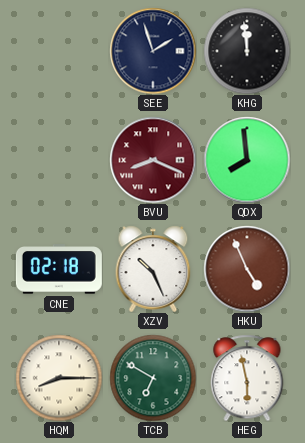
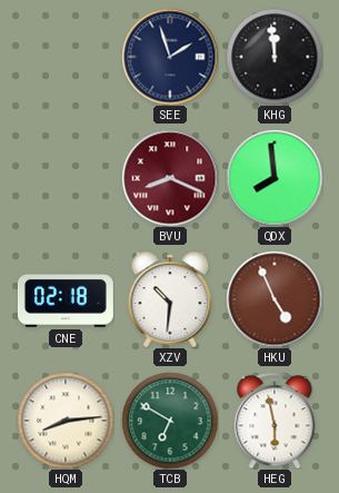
XZV: 10:26 -> 10:31 (170, 299)
HQM: 8:15 -> 8:14 (66, 421)
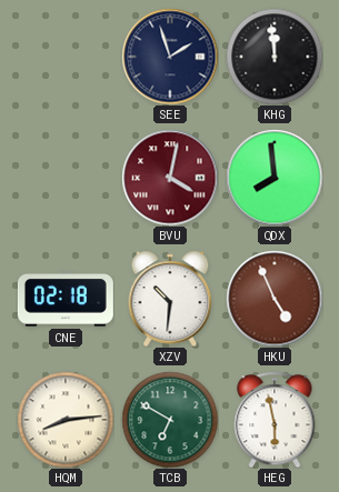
BVU: 8:19 -> 4:02 (170, 178)
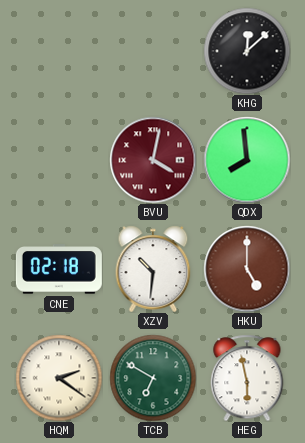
SEE: 1:57 -> none (170, 57)
KHG: 11:59 -> 12:08 (247, 51)
HKU: 4:56 -> 5:00 (247, 269)
HQM: 8:14 -> 2:21 (59, 378)
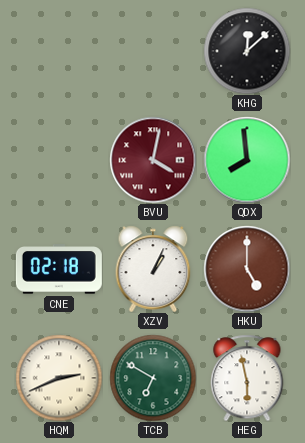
XZV: 10:31 -> 1:04 (153, 269)
HQM: 2:21 -> 2:41 (59, 378)
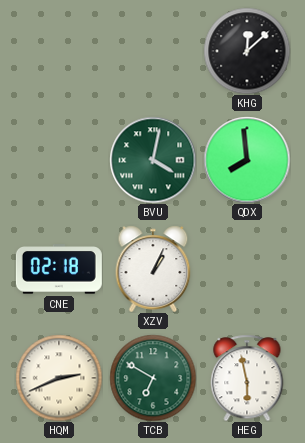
BVU dial: burgundy -> green (153, 160)
HKU: 5:00 -> none (247, 269)
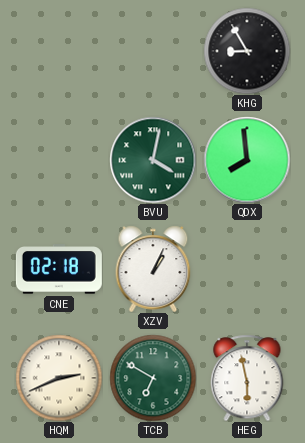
KHG: 12:08 -> 8:55 (247, 51)
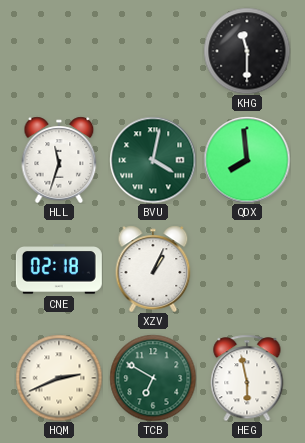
KHG: 8:55 -> 11:30 (247, 51)
HLL: none -> 11:33 (59, 160)
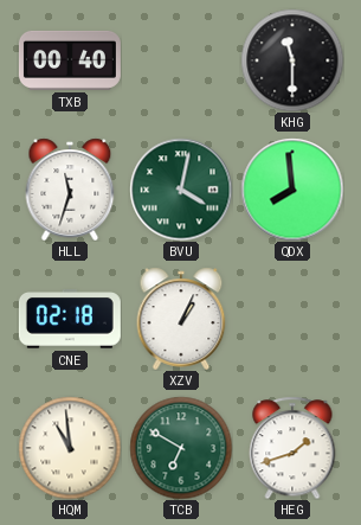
TXB: none -> 00:40 (70, 60)
HQM: 2:41 -> 10:59 (70, 448)
HEG: 5:58 -> 1:42 (292, 448)
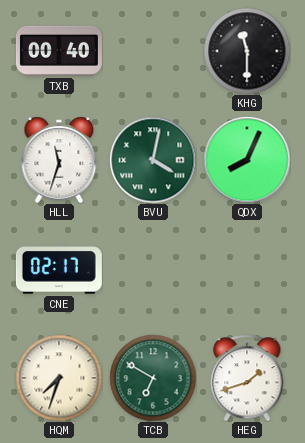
QDX: 7:59 -> 8:04 (247, 160)
CNE: 02:18 -> 02:17 (59, 270)
XZV: 1:04 -> none (181, 319)
HQM: 10:59 -> 7:33 (59, 378)
